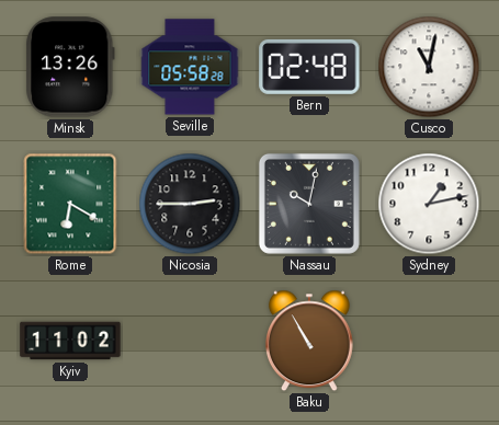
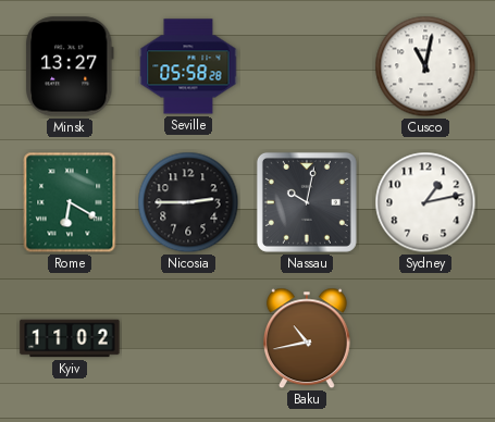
Minsk: 13:26 -> 13:27 (71, 66)
Bern: 02:48 -> none (309, 67)
Baku: 10:55 -> 10:43 (307, 338)
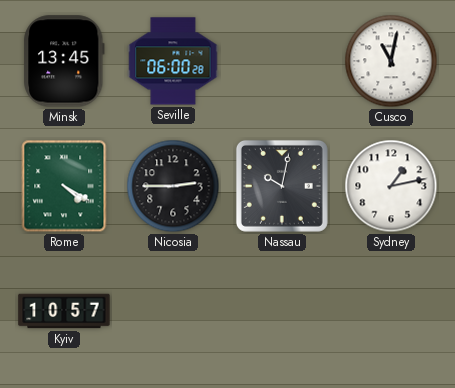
Minsk: 13:27 -> 13:45 (65, 61)
Seville: 05:58 -> 06:00 (173, 61)
Rome: 6:20 -> 4:20 (64, 186)
Kyiv: 11:02 -> 10:57 (64, 311)
Baku: 10:43 -> none (307, 338)
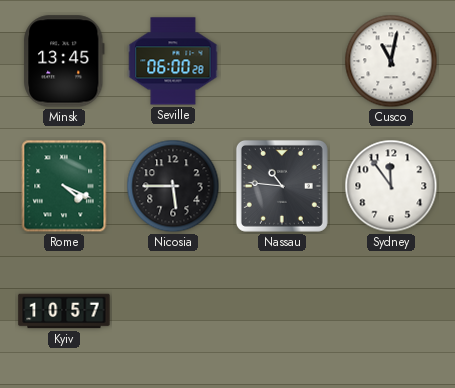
Rome: 4:20 -> 4:19 (64, 186)
Nicosia: 2:45 -> 5:45 (173, 186)
Nassau: 10:02 -> 10:46 (282, 186)
Sydney: 1:13 -> 11:54 (391, 186)
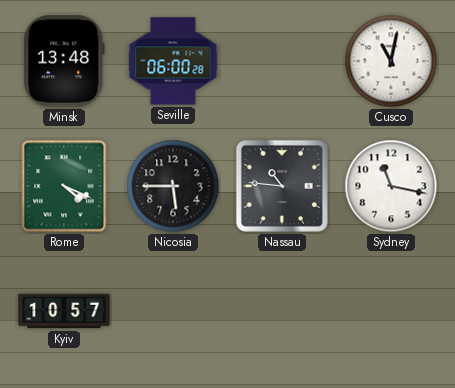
Minsk: 13:45 -> 13:48 (65, 61)
Sydney: 11:54 -> 11:17 (391, 186)
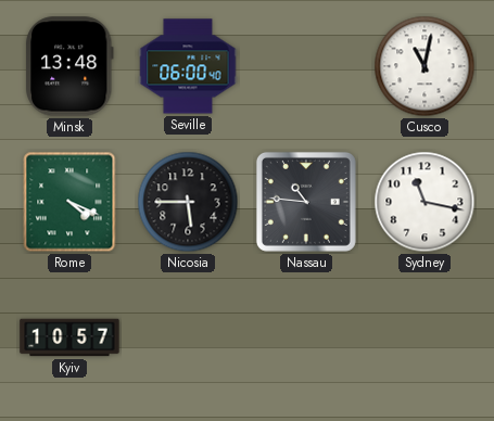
Seville: 06:00:28 -> 06:00:40 (188, 66)
